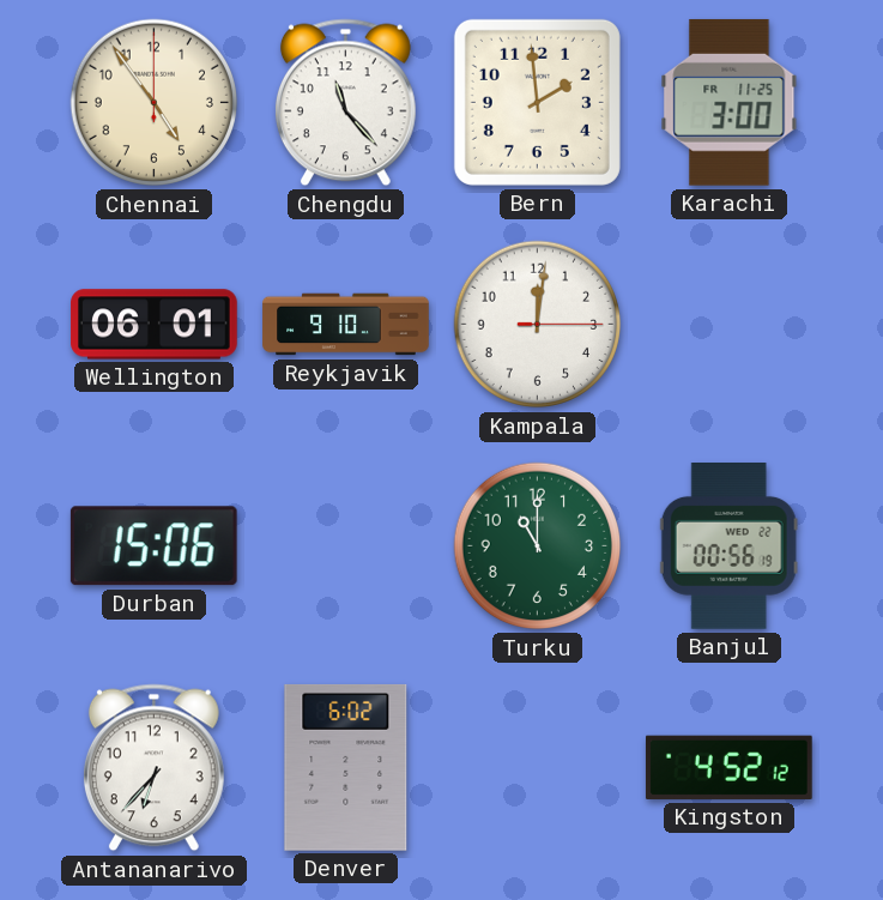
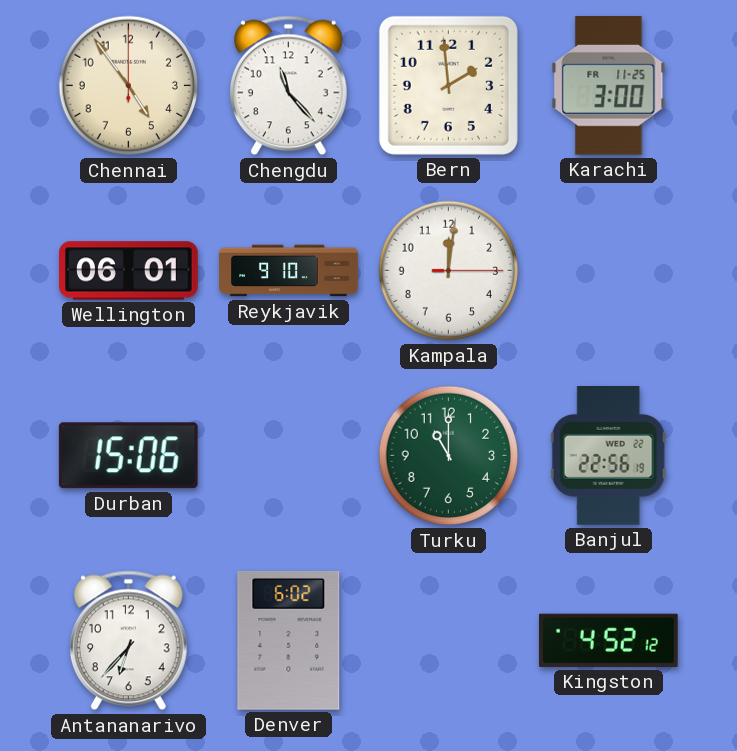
Banjul: 00:56 -> 22:56 (608, 456)
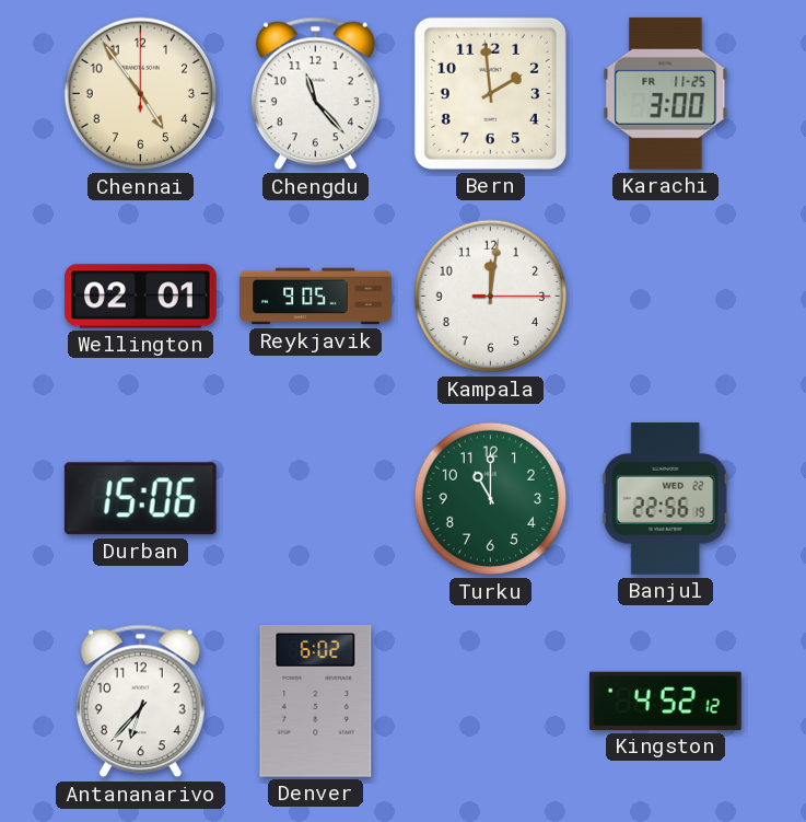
Wellington: 06:01 -> 02:01 (141, 297)
Reykjavik: 9:10 -> 9:05 (316, 297)
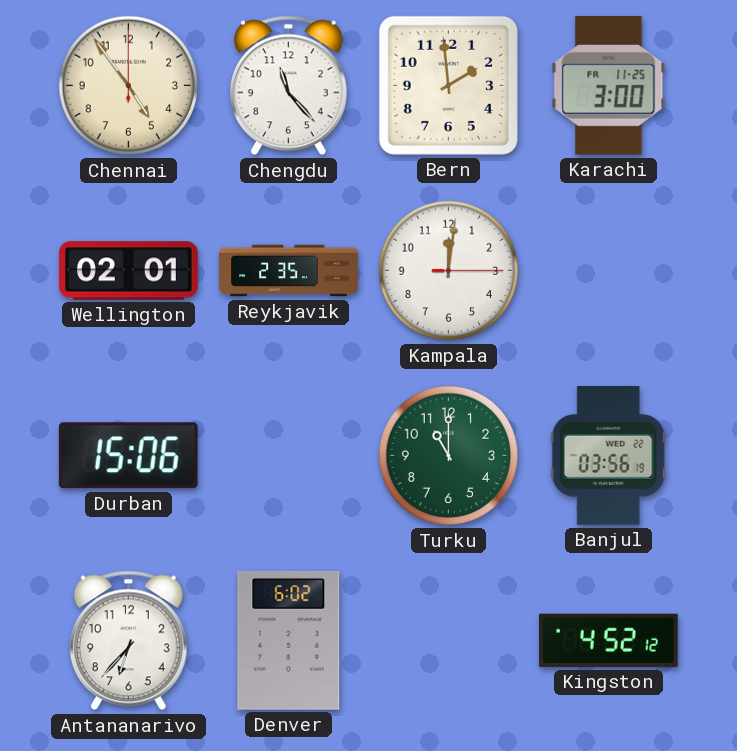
Reykjavik: 9:05 -> 2:35 (289, 271)
Banjul: 22:56 -> 03:56 (608, 456)
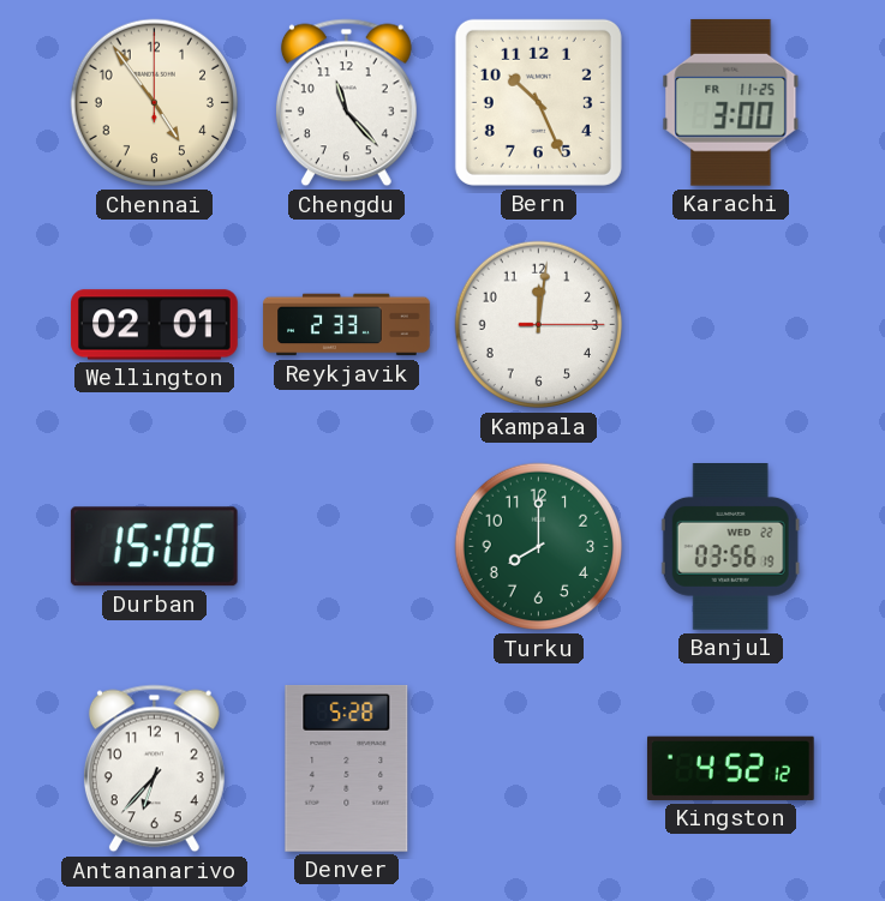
Bern: 1:59 -> 10:26 (538, 102)
Reykjavik: 2:35 -> 2:33 (347, 325)
Turku: 11:00 -> 8:00 (539, 547)
Denver: 6:02 -> 5:28 (347, 768)
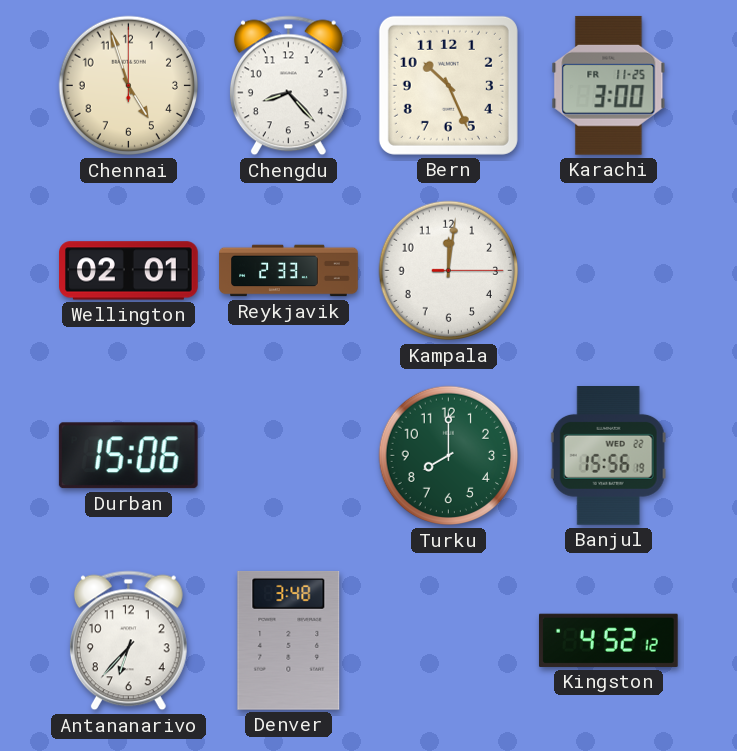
Chennai: 4:54 -> 4:57 (129, 86)
Chengdu: 11:23 -> 8:23 (288, 86)
Banjul: 03:56 -> 15:56 (608, 456)
Denver: 5:28 -> 3:48 (289, 640)
